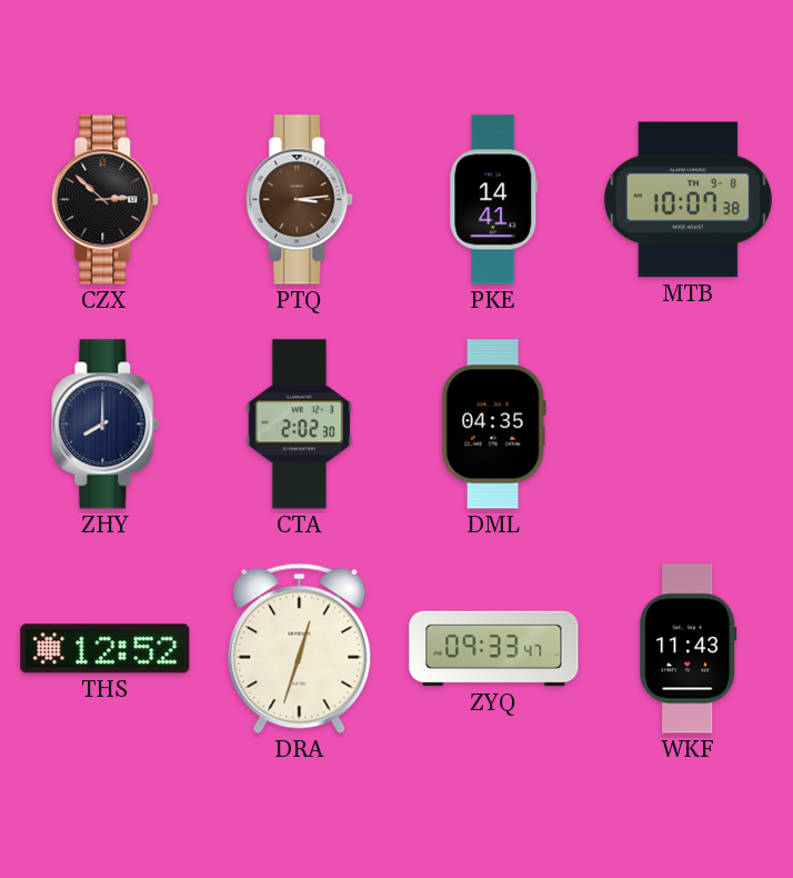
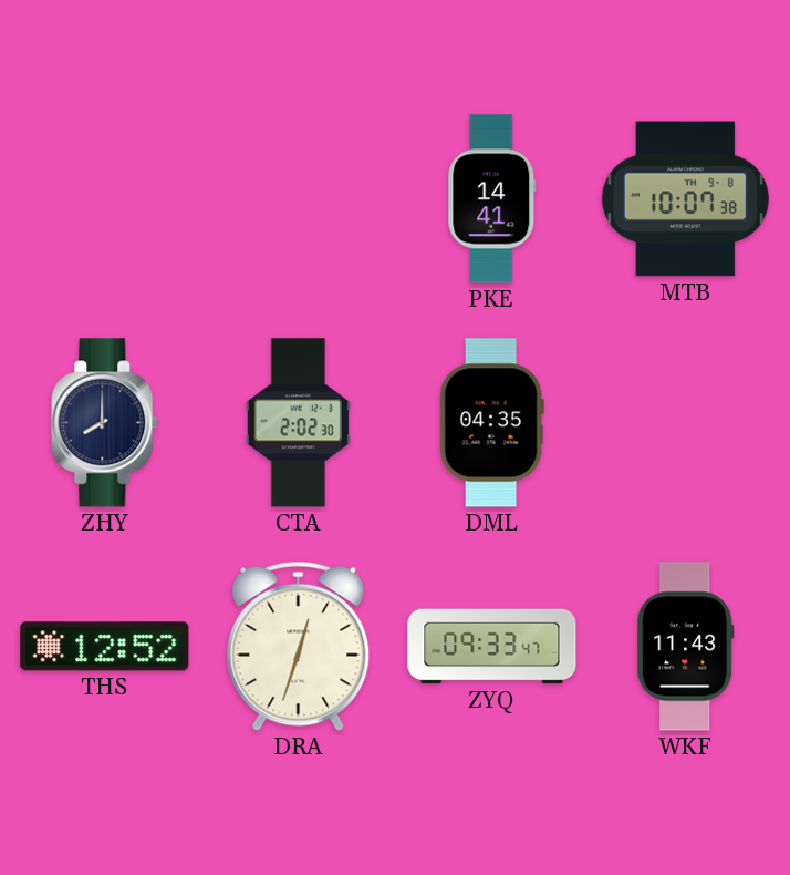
CZX: 2:52 -> none (106, 200)
PTQ: 3:14 -> none (300, 200)
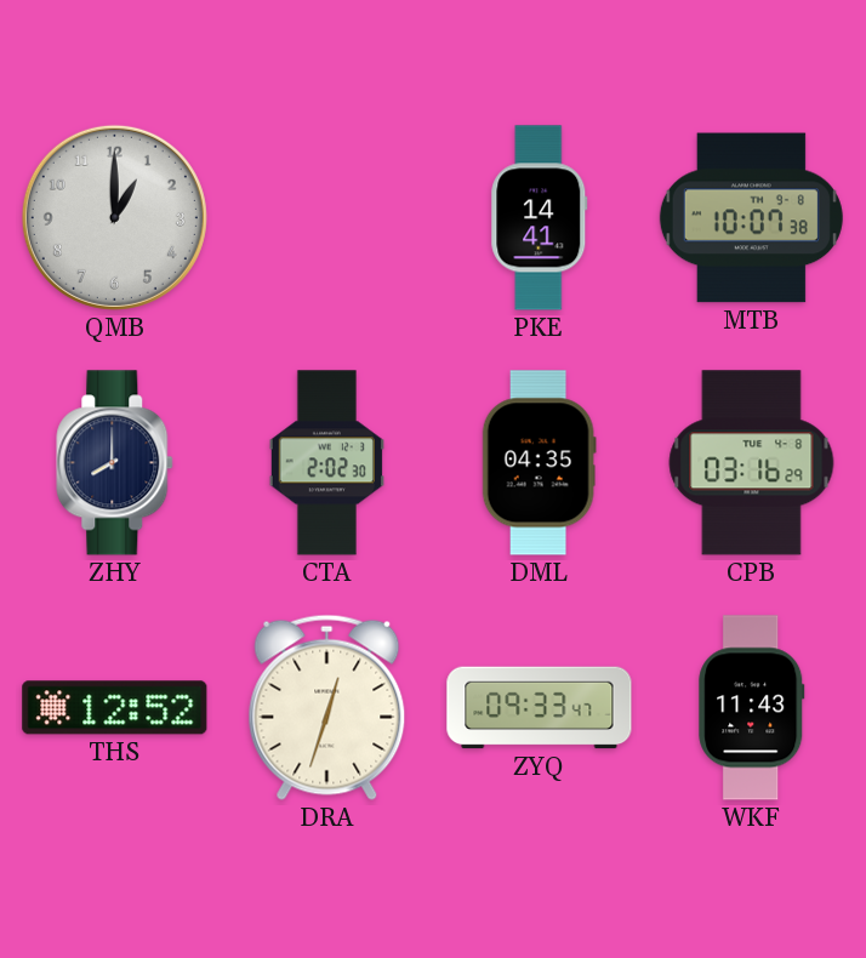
QMB: none -> 1:00 (114, 217)
CPB: none -> 03:16 (752, 463)
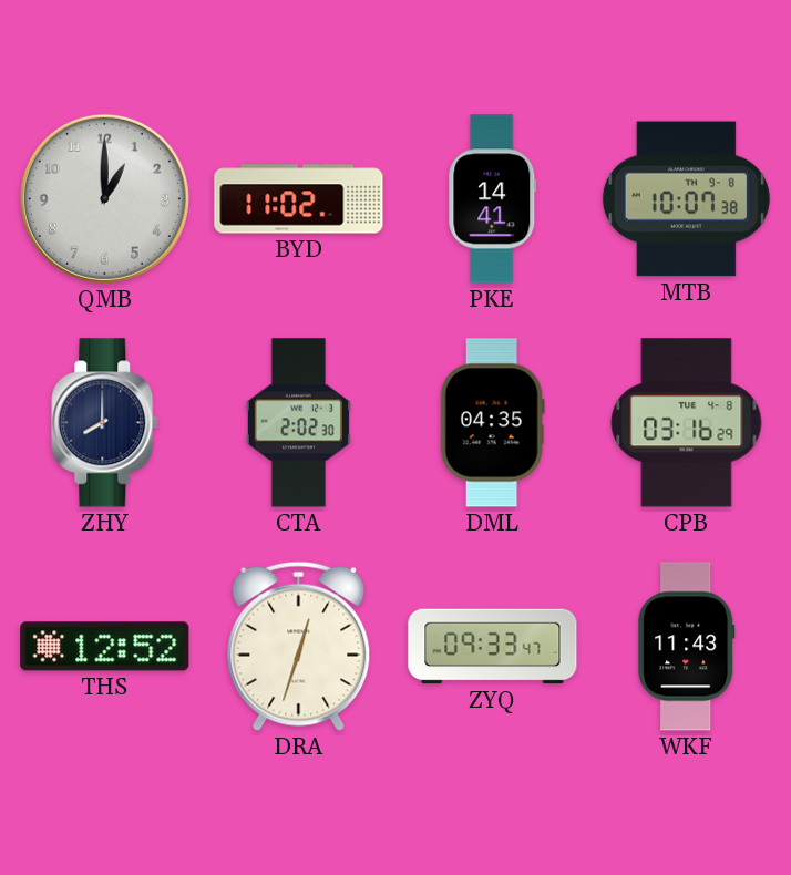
BYD: none -> 11:02 (299, 199)
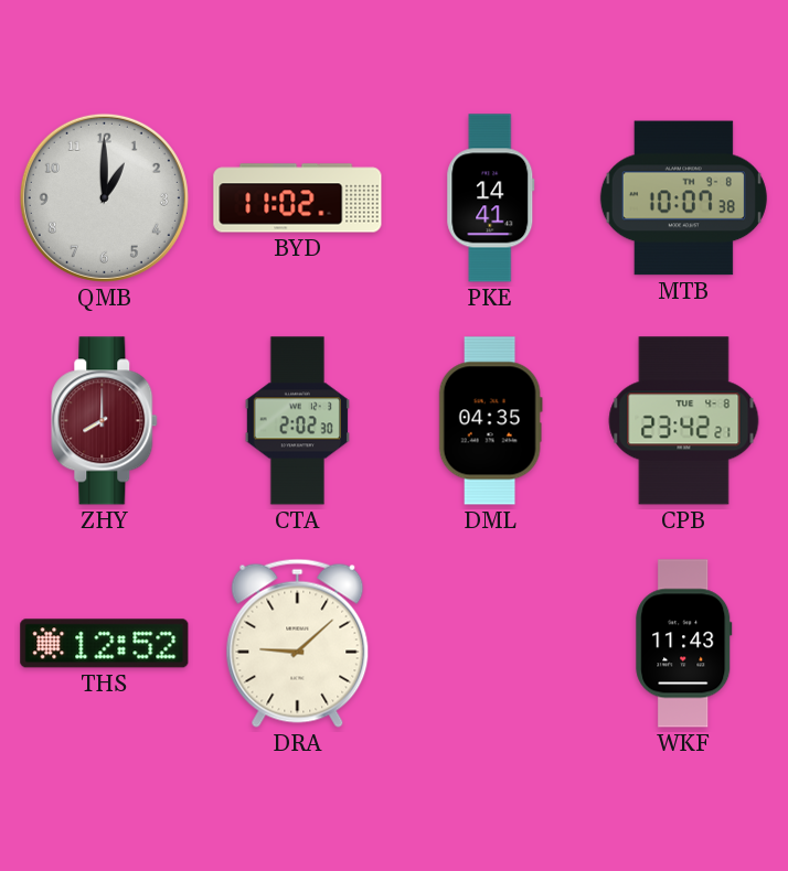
ZHY dial: navy -> burgundy (105, 421)
CPB: 03:16 -> 23:42 (684, 421)
DRA: 12:33 -> 9:08 (298, 643)
ZYQ: 09:33 -> none (493, 647)
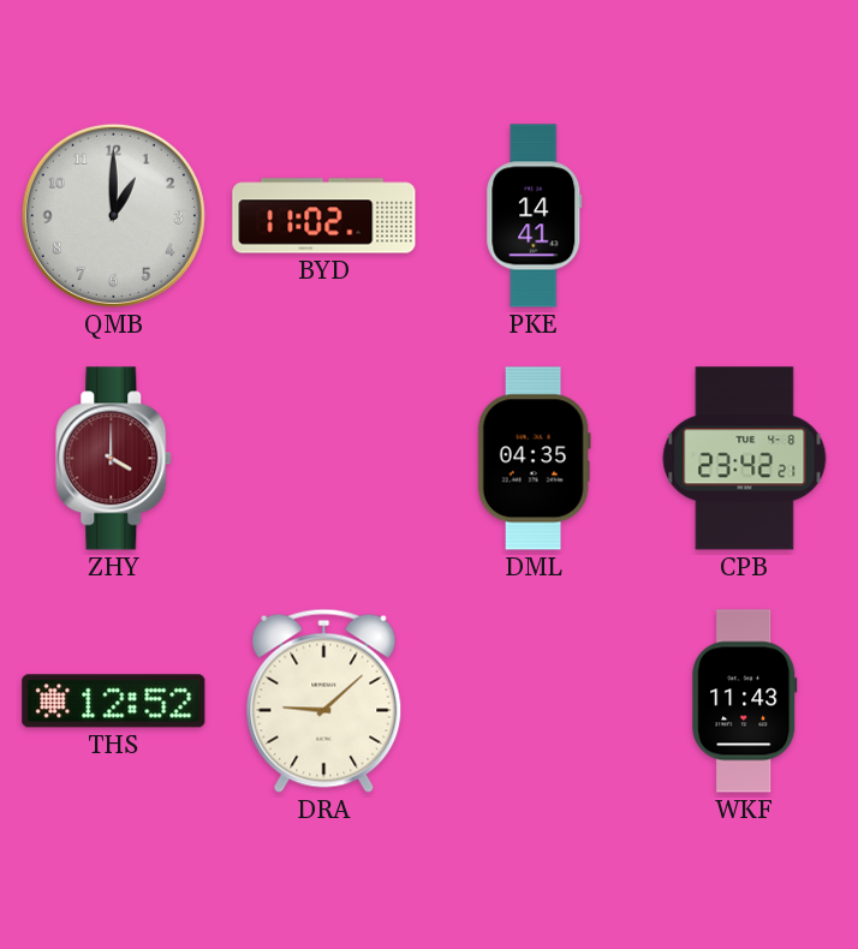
MTB: 10:07 -> none (683, 198)
ZHY: 8:00 -> 4:00 (114, 459)
CTA: 2:02 -> none (297, 421)
